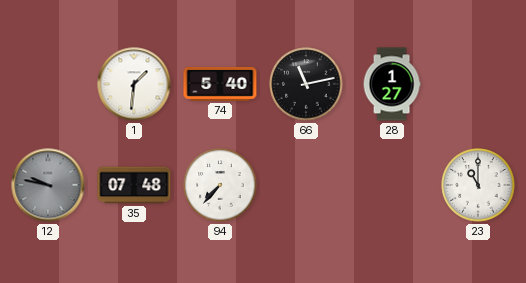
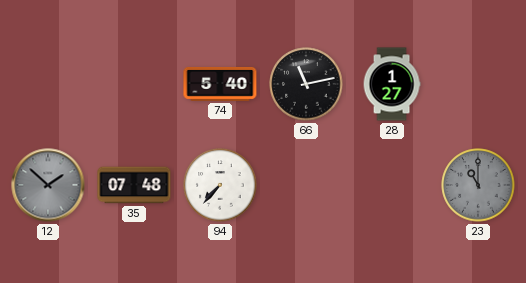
1: 1:31 -> none (134, 84)
12: 9:47 -> 1:52 (48, 185)
23 dial: white -> grey (478, 185)
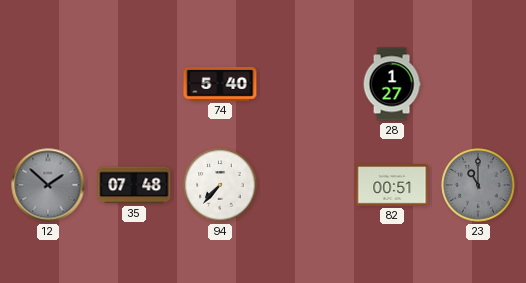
66: 11:13 -> none (306, 84)
82: none -> 00:51 (392, 186)
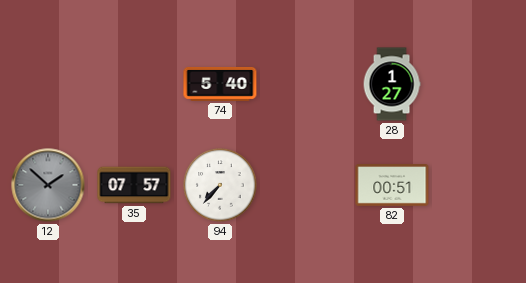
35: 07:48 -> 07:57 (134, 185)
23: 11:00 -> none (478, 185)
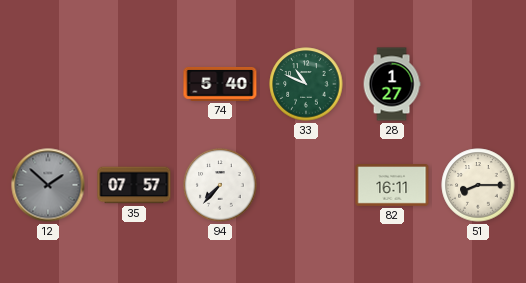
33: none -> 10:49 (306, 84)
82: 00:51 -> 16:11 (392, 186)
51: none -> 8:15 (478, 185)
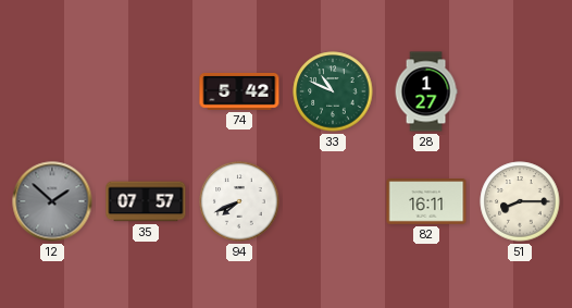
74: 5:40 -> 5:42 (239, 91)
94: 7:37 -> 7:41 (239, 201)
